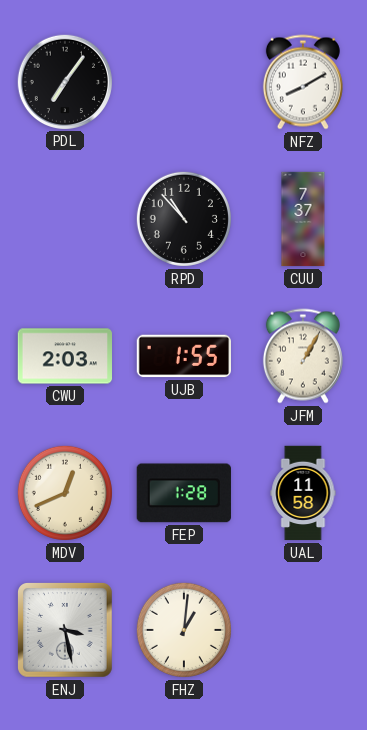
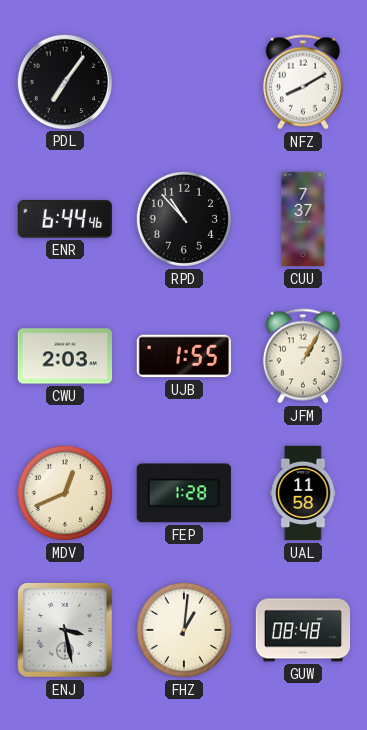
ENR: none -> 6:44 (65, 219)
GUW: none -> 08:48 (303, 630)
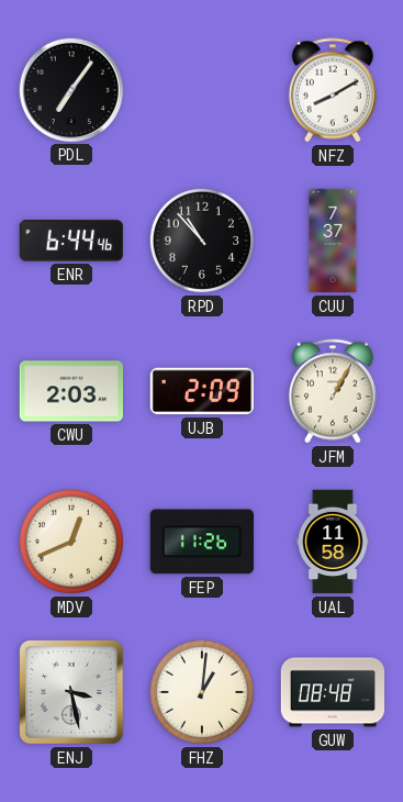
UJB: 1:55 -> 2:09 (201, 391)
FEP: 1:28 -> 11:26 (202, 542)
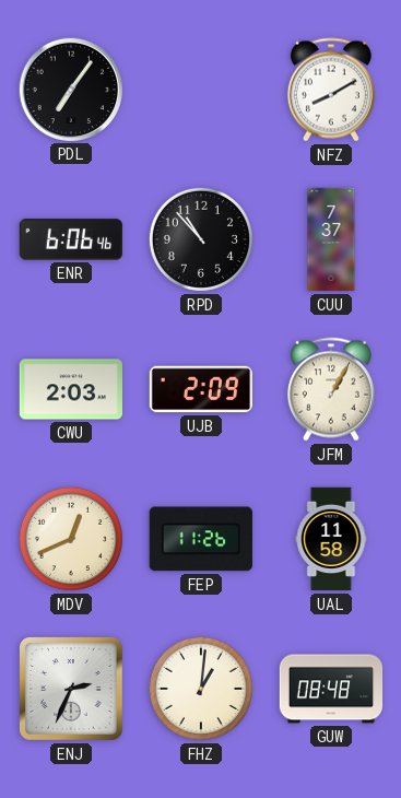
ENR: 6:44 -> 6:06 (71, 239)
ENJ: 3:28 -> 2:34 (72, 690)
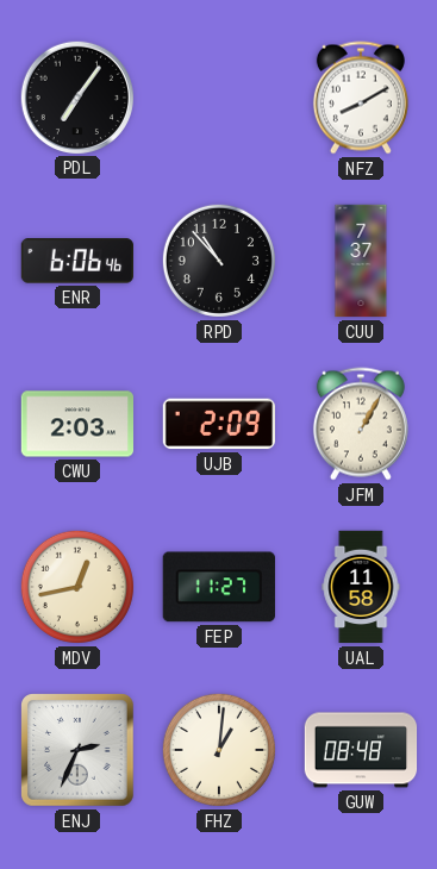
MDV: 12:41 -> 12:43 (77, 587)
FEP: 11:26 -> 11:27 (219, 587)
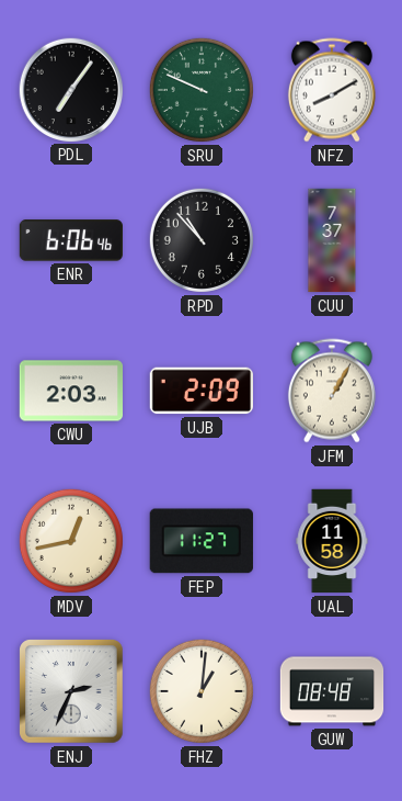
SRU: none -> 9:49 (202, 90)
